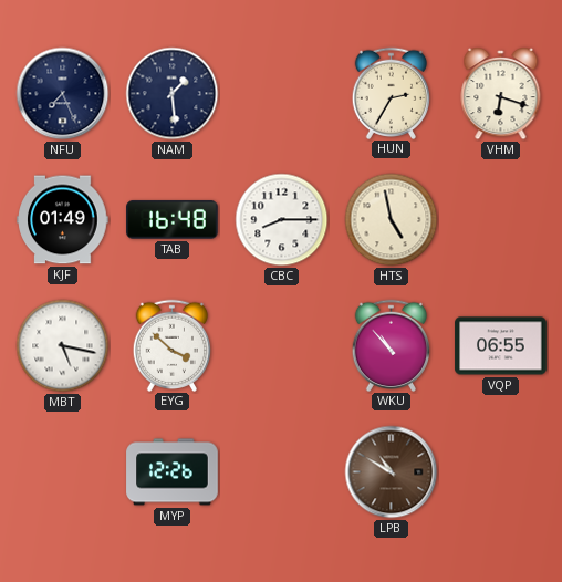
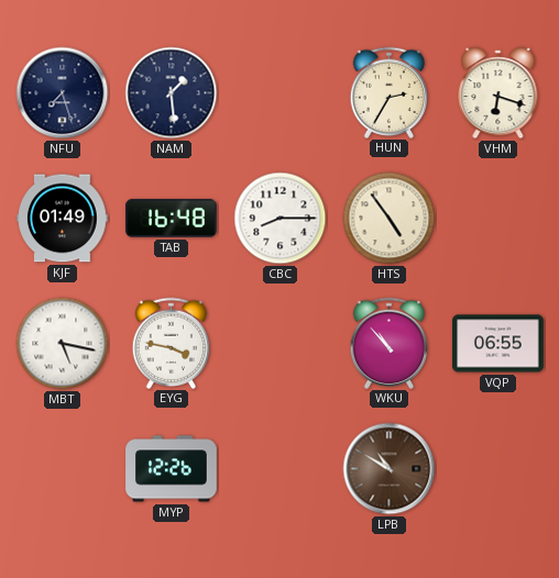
NFU: 7:26 -> 7:27 (63, 93)
HTS: 4:58 -> 4:54 (390, 219)
EYG: 3:52 -> 3:47 (172, 343)
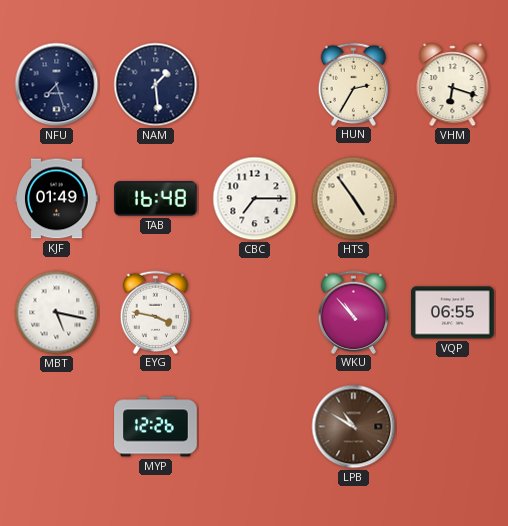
CBC: 8:15 -> 7:15 (255, 199)
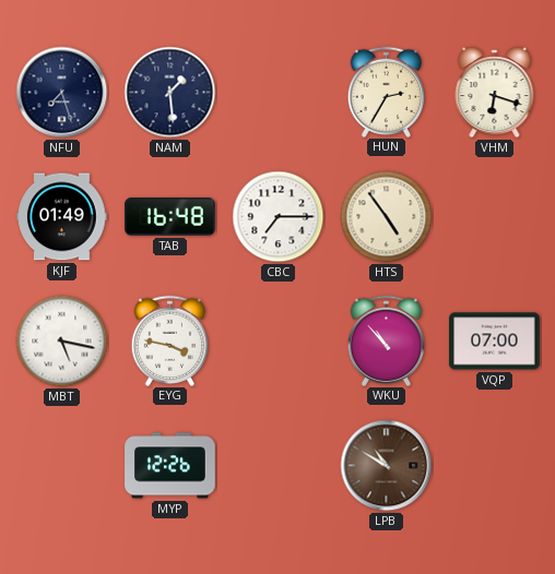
VQP: 06:55 -> 07:00 (495, 342)
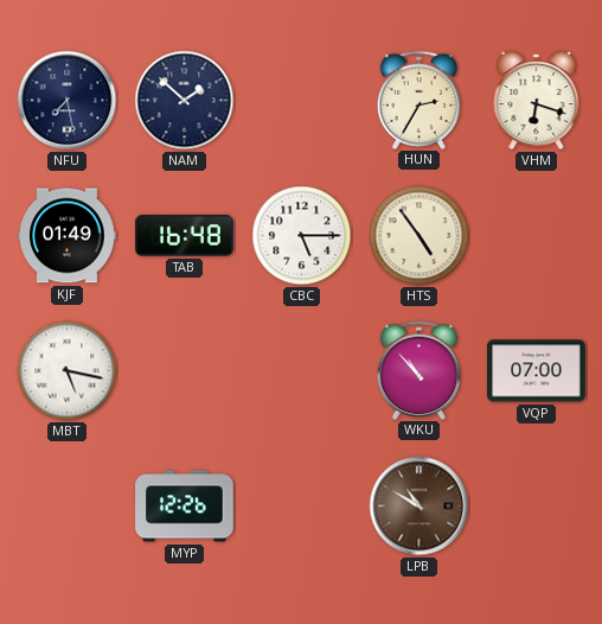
NFU: 7:27 -> 7:28 (68, 101)
NAM: 1:29 -> 1:52 (185, 101)
CBC: 7:15 -> 5:15 (302, 236)
EYG: 3:47 -> none (170, 340)
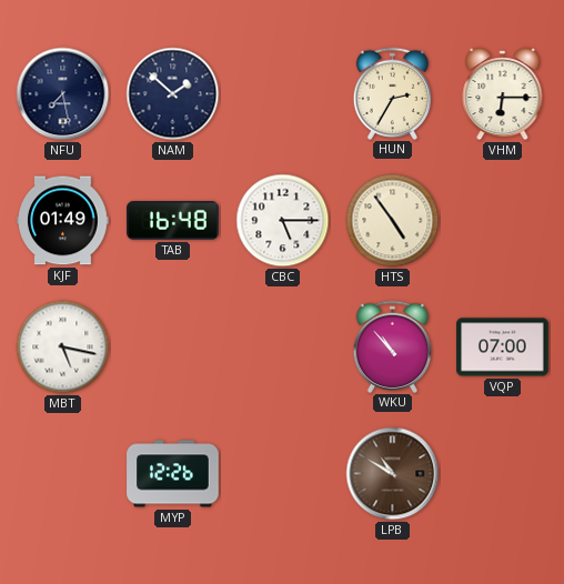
VHM: 6:18 -> 6:15 (503, 95)
